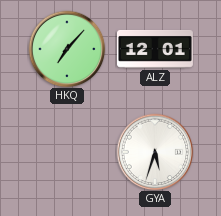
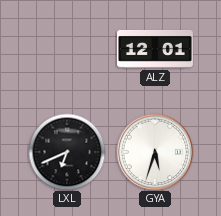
HKQ: 7:07 -> none (67, 49)
LXL: none -> 6:41 (67, 152)
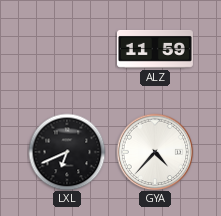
ALZ: 12:01 -> 11:59 (155, 49)
GYA: 5:33 -> 4:37 (155, 152)
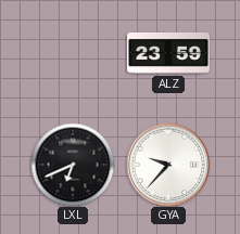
ALZ: 11:59 -> 23:59 (168, 53)
GYA: 4:37 -> 9:37 (168, 165)
